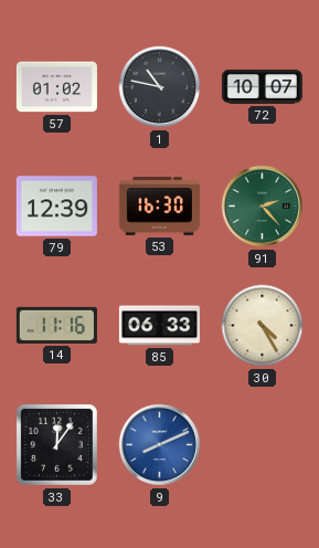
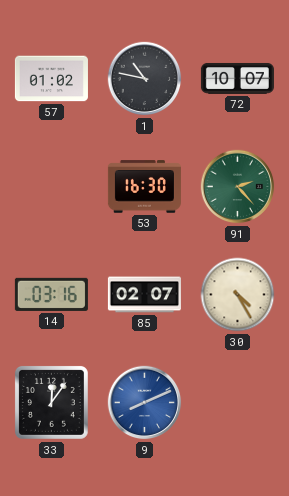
79: 12:39 -> none (56, 207)
14: 11:16 -> 03:16 (51, 294)
85: 06:33 -> 02:07 (144, 295)
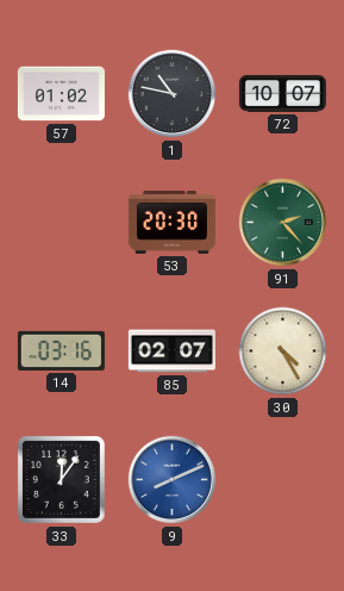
53: 16:30 -> 20:30 (171, 223)
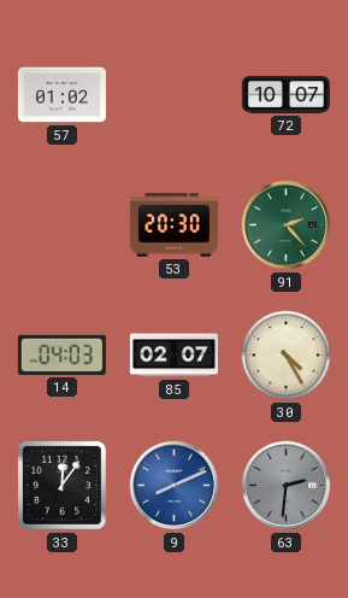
1: 10:47 -> none (173, 94)
14: 03:16 -> 04:03 (61, 354)
63: none -> 2:31 (287, 486)
